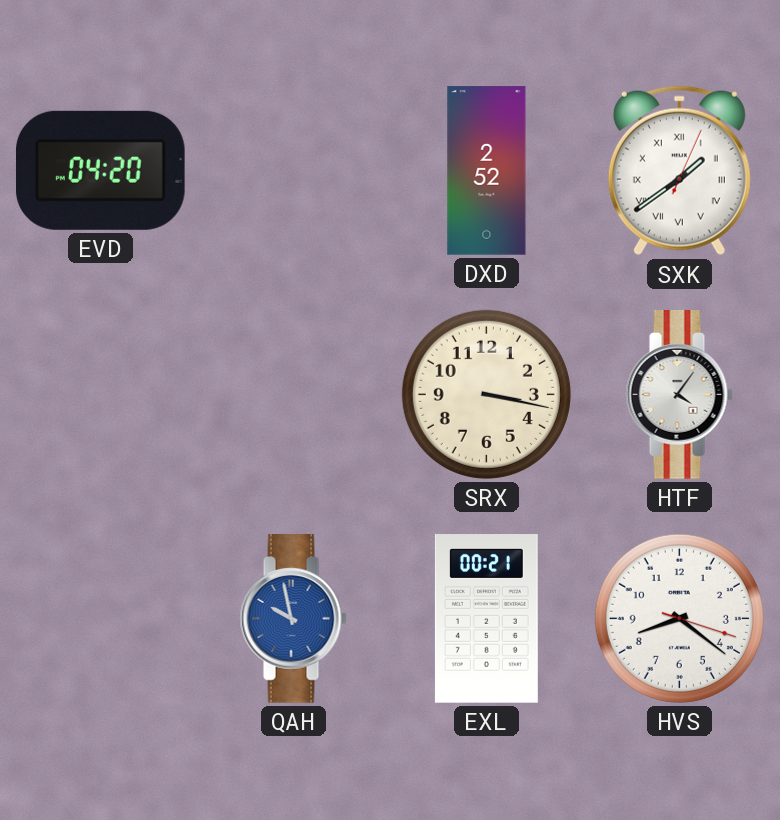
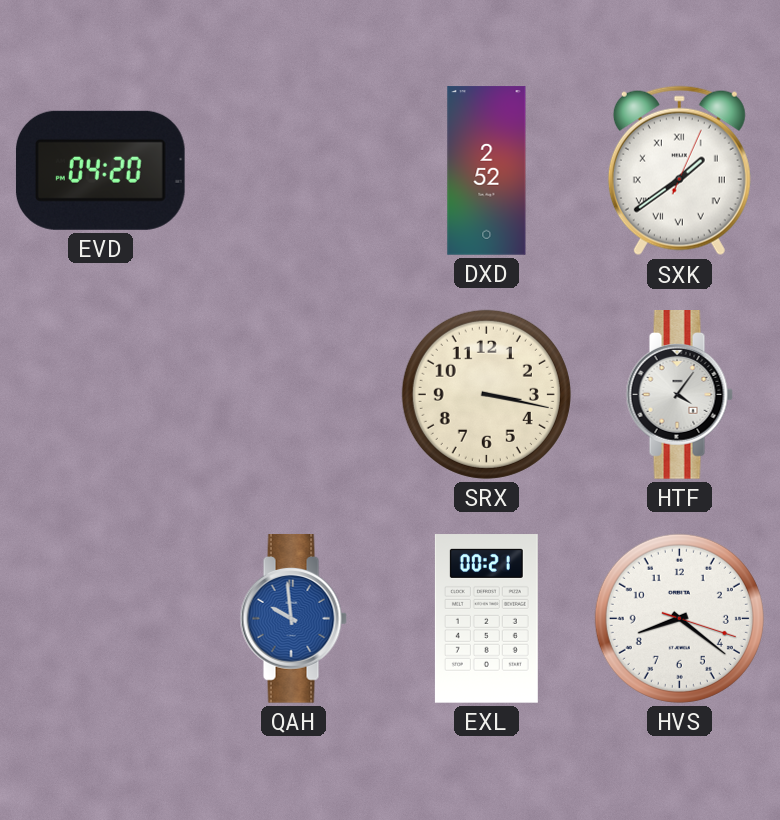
QAH: 9:58 -> 9:59 (293, 619)
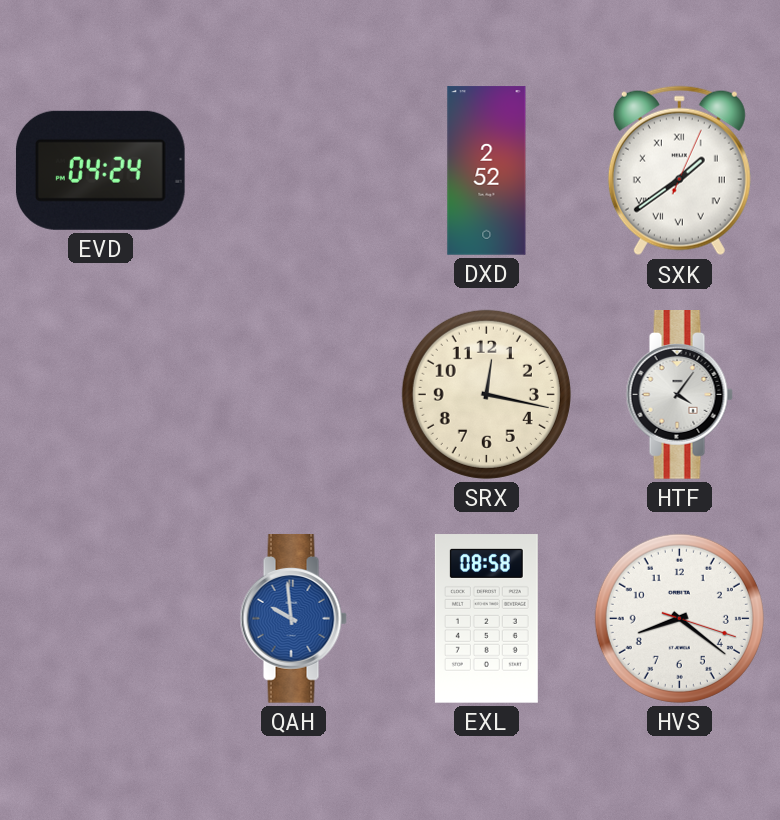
EVD: 04:20 -> 04:24 (100, 170)
SRX: 3:17 -> 12:17 (486, 394)
EXL: 00:21 -> 08:58 (486, 619)
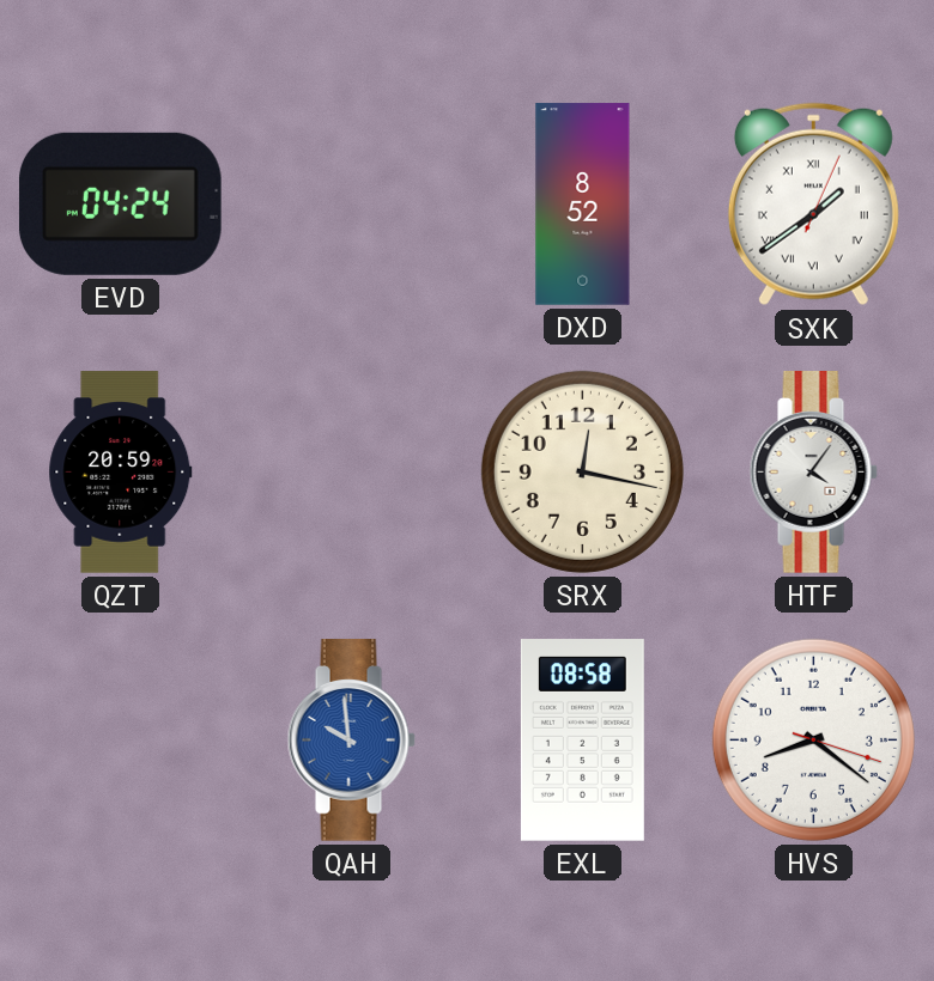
DXD: 2:52 -> 8:52 (583, 205)
QZT: none -> 20:59 (121, 473)
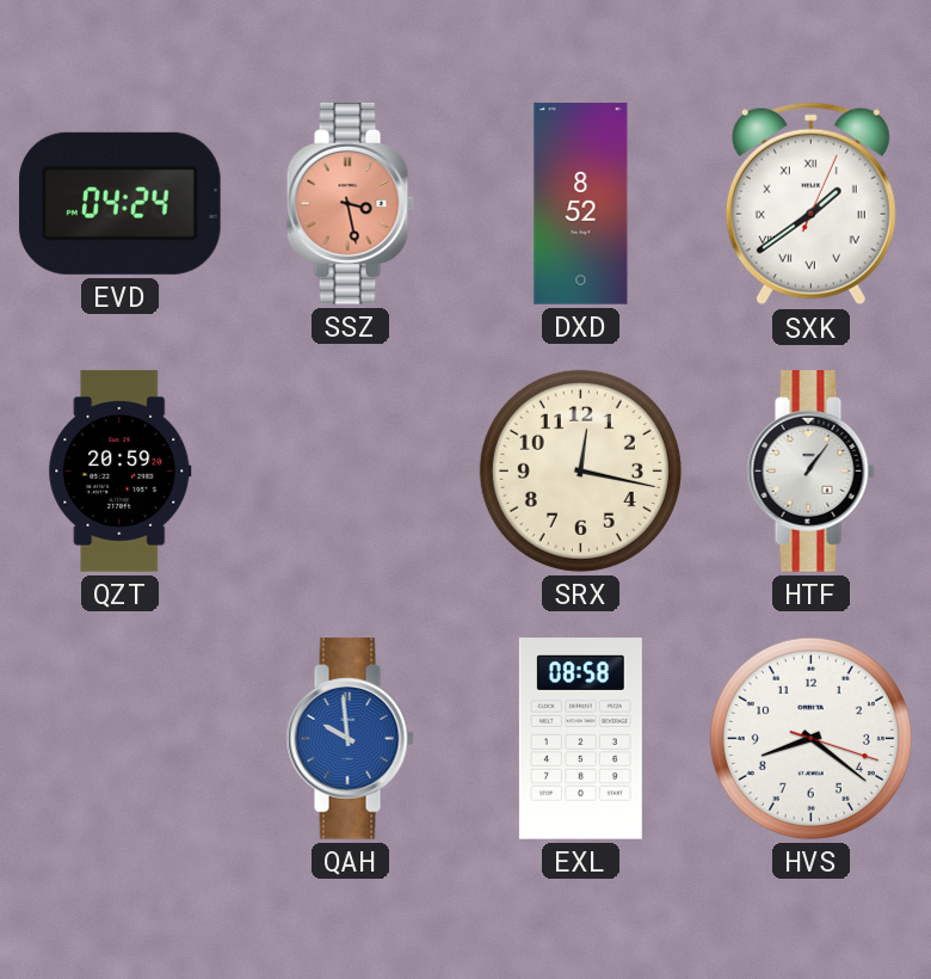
SSZ: none -> 3:28 (350, 204)
HTF: 4:06 -> 1:06 (810, 472)
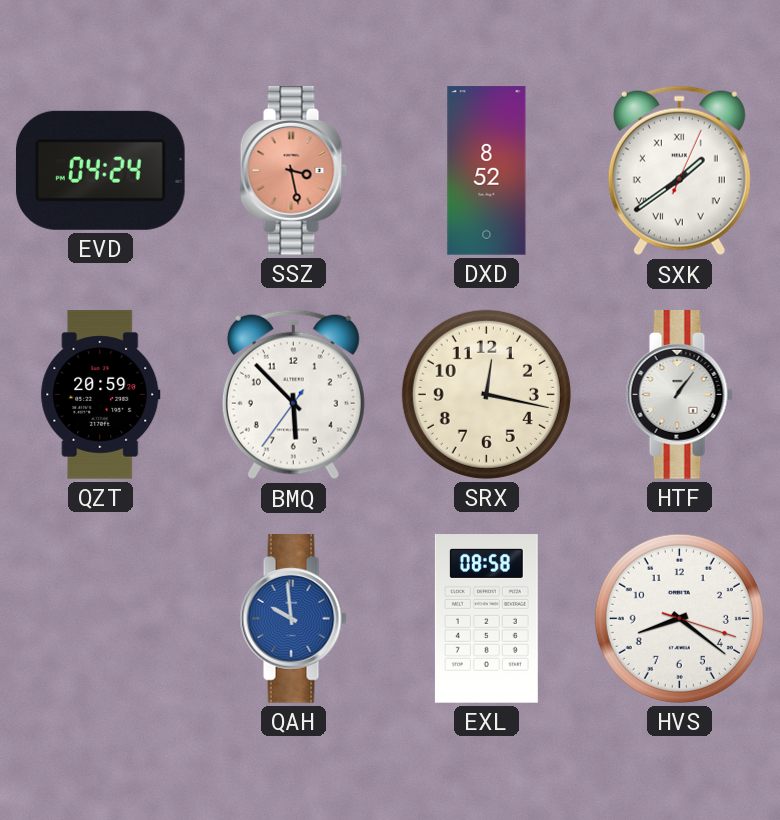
BMQ: none -> 5:52 (293, 395)
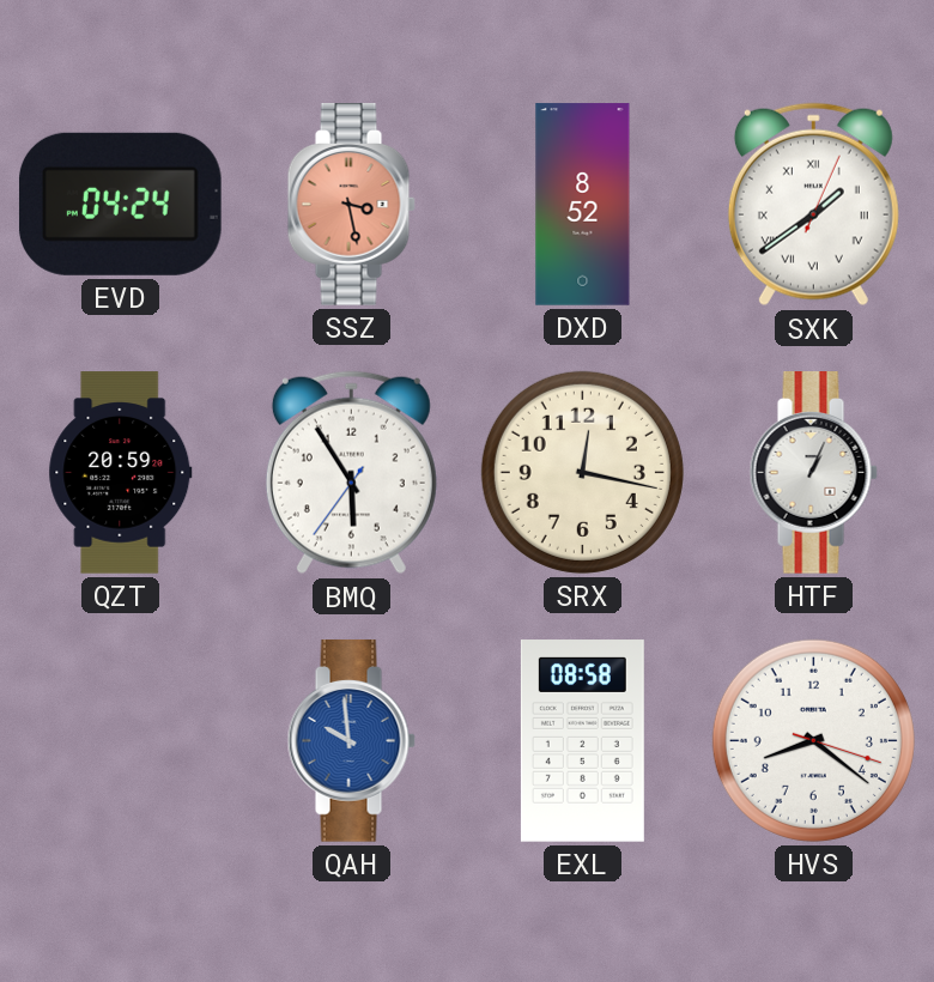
BMQ: 5:52 -> 5:54 (351, 473)
HTF: 1:06 -> 1:04 (813, 473)
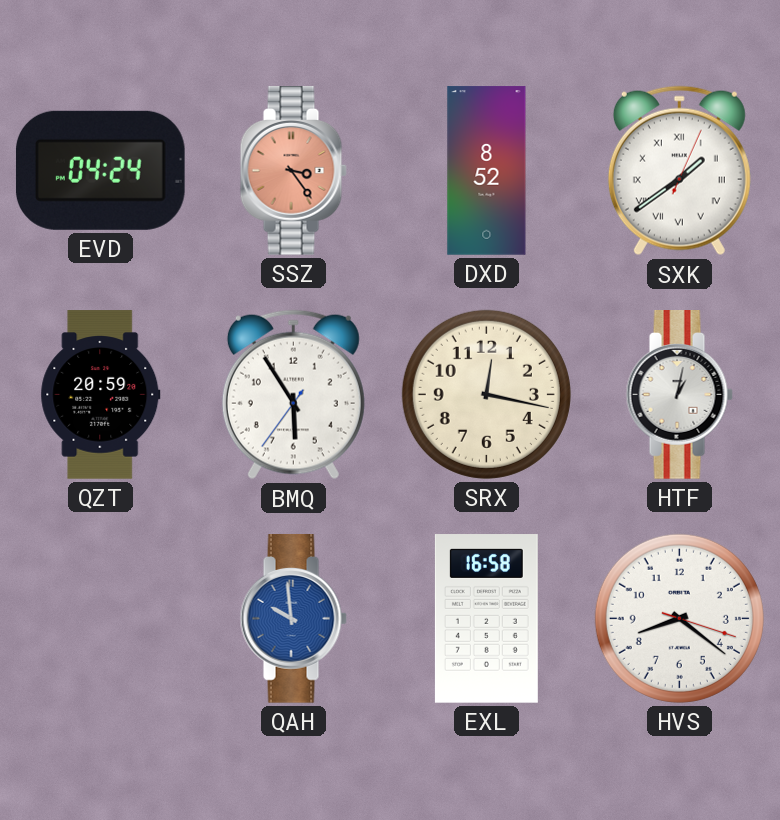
SSZ: 3:28 -> 3:24 (293, 171)
HTF: 1:04 -> 1:02 (679, 395)
EXL: 08:58 -> 16:58 (486, 619)
